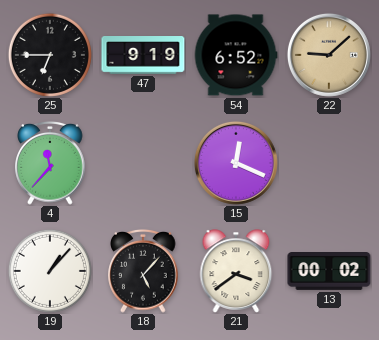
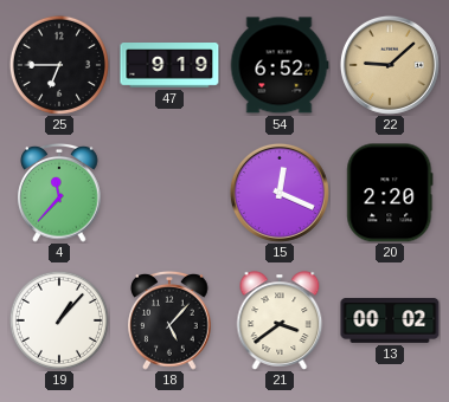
20: none -> 2:20 (390, 193)
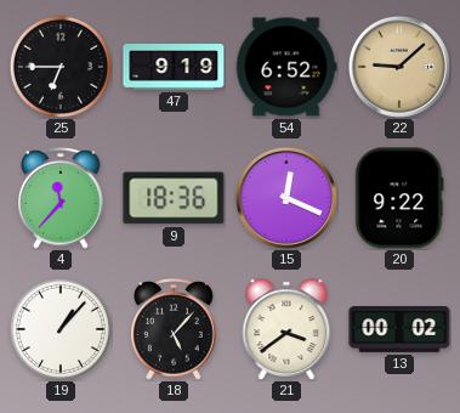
9: none -> 18:36 (174, 198)
20: 2:20 -> 9:22 (399, 198)
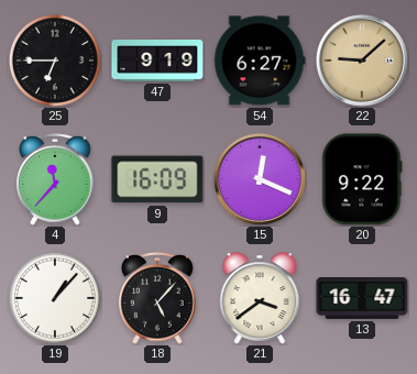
54: 6:52 -> 6:27 (260, 61)
9: 18:36 -> 16:09 (157, 179)
13: 00:02 -> 16:47 (362, 299)
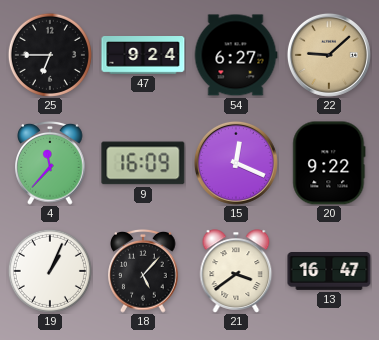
47: 9:19 -> 9:24 (143, 56)
19: 1:07 -> 1:04 (50, 271)
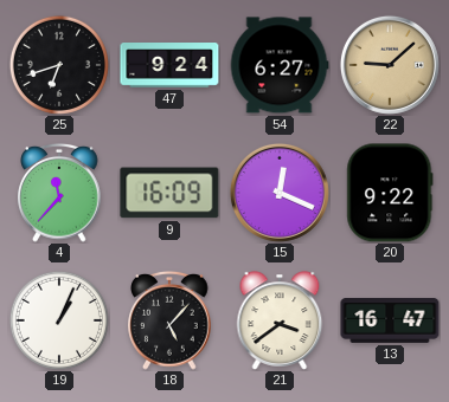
25: 6:45 -> 6:42 (59, 65)
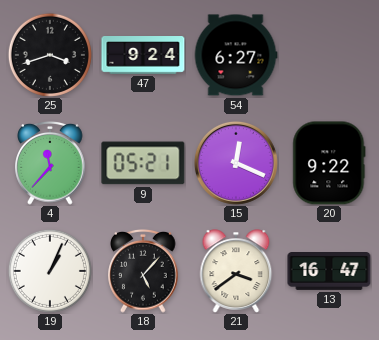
25: 6:42 -> 3:42 (50, 55)
22: 9:08 -> none (390, 65)
9: 16:09 -> 05:21 (143, 163)
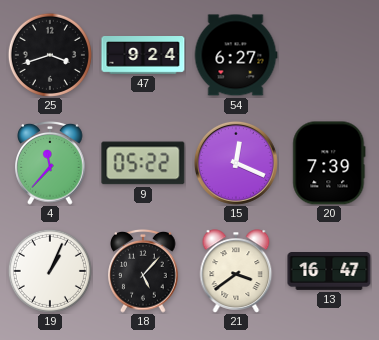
9: 05:21 -> 05:22 (143, 163)
20: 9:22 -> 7:39 (329, 163)
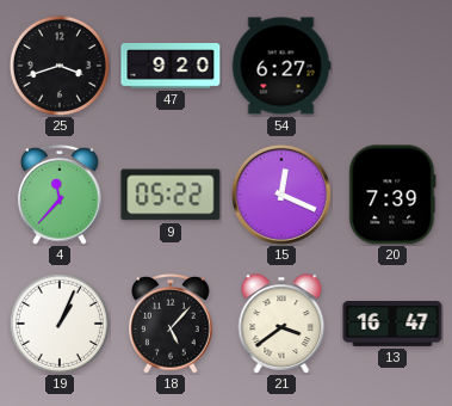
47: 9:24 -> 9:20 (171, 67)
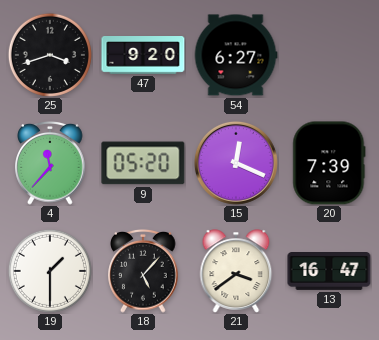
9: 05:22 -> 05:20 (143, 163)
19: 1:04 -> 1:30 (50, 271)
